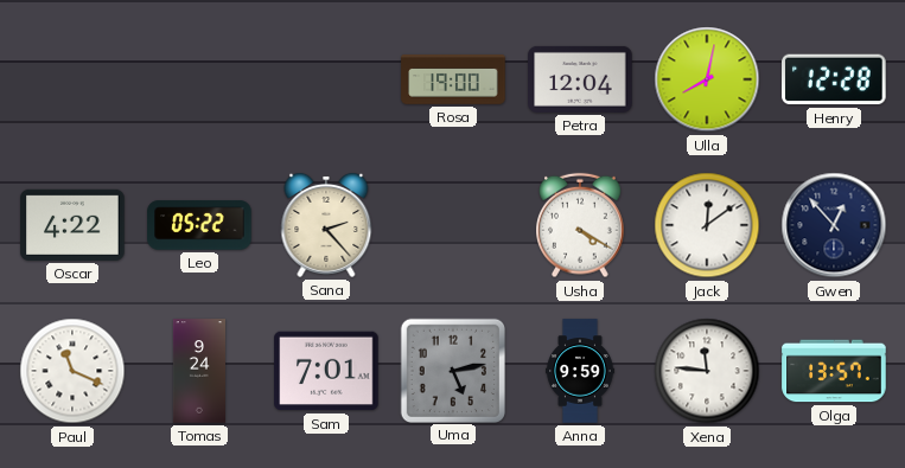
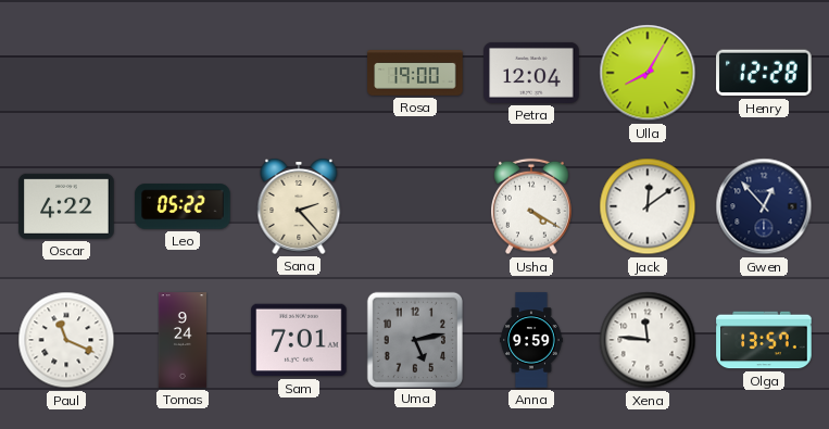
Ulla: 8:02 -> 8:05 (648, 73)
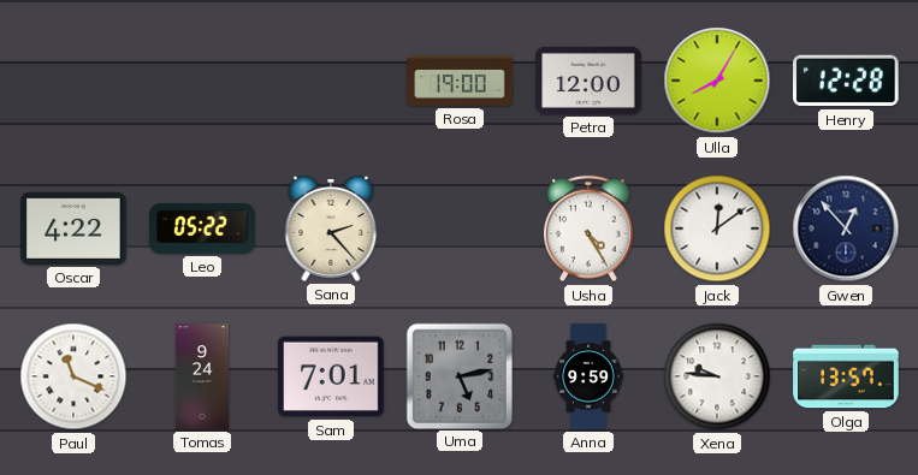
Petra: 12:04 -> 12:00 (588, 81)
Usha: 4:20 -> 4:25 (590, 228)
Xena: 11:46 -> 9:46 (717, 376)
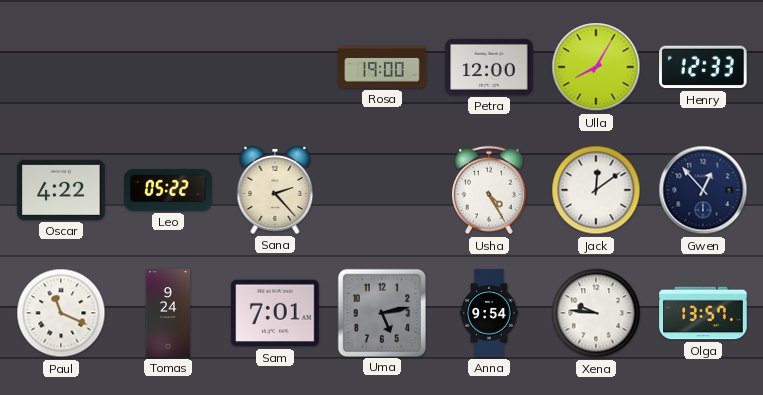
Henry: 12:28 -> 12:33 (703, 67)
Anna: 9:59 -> 9:54 (489, 313)
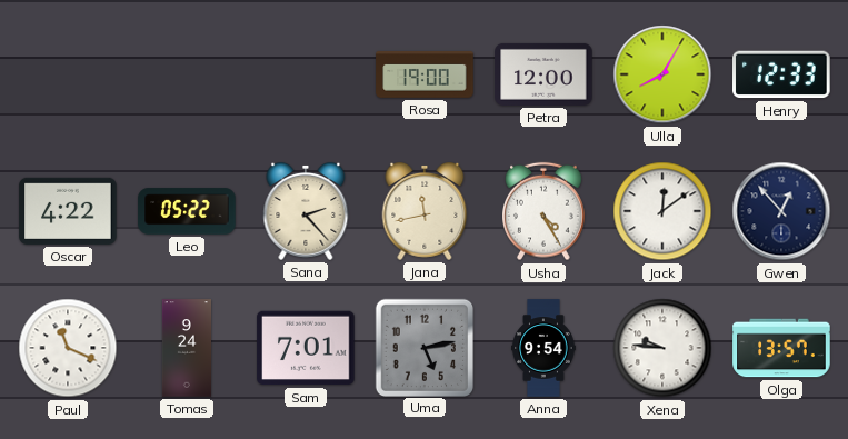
Jana: none -> 11:43 (425, 212)
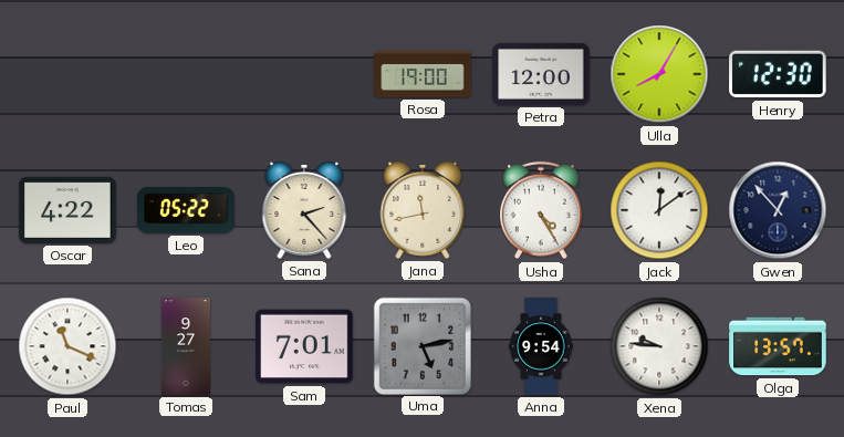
Henry: 12:33 -> 12:30 (778, 74)
Tomas: 9:24 -> 9:27 (185, 346)
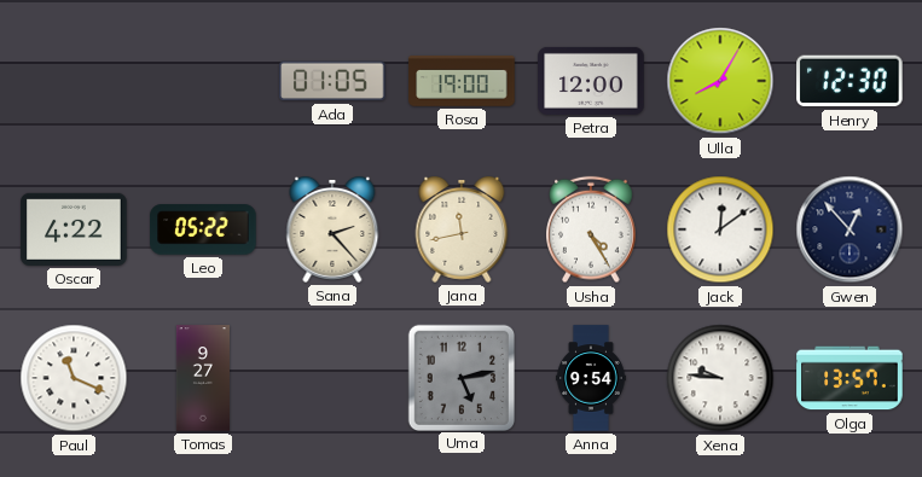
Ada: none -> 01:05 (332, 81)
Sam: 7:01 -> none (304, 346)
